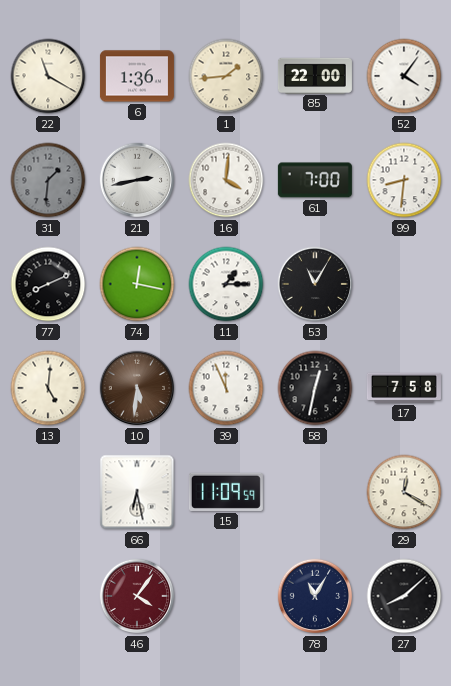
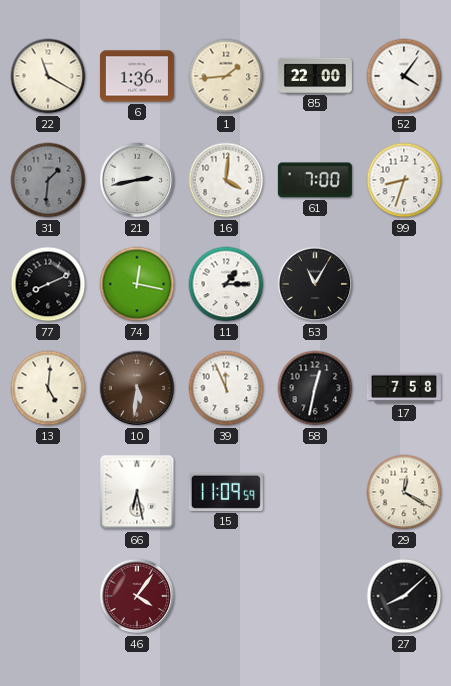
99: 8:31 -> 8:33 (404, 180)
78: 11:05 -> none (315, 596)
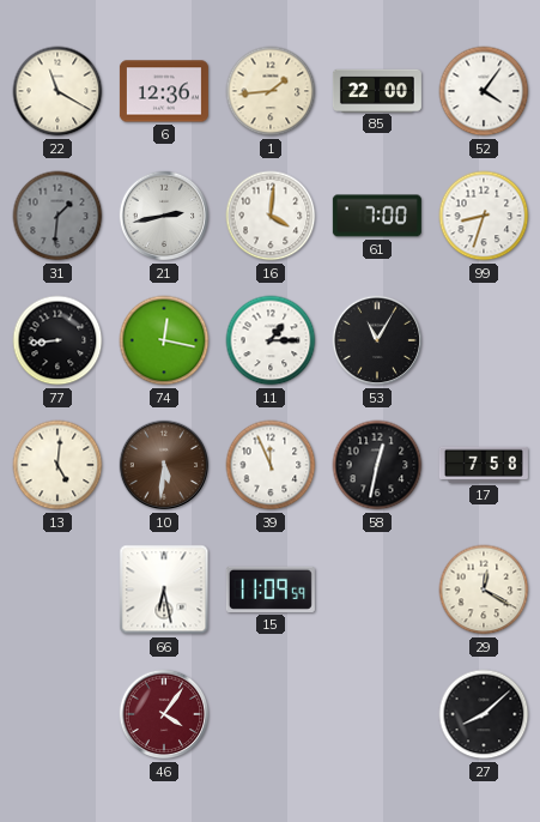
6: 1:36 -> 12:36 (164, 91)
77: 8:11 -> 8:44 (57, 340)
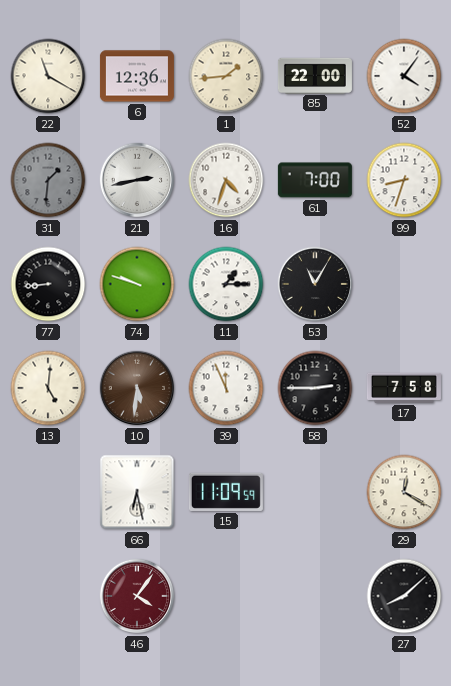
16: 4:01 -> 4:33 (226, 180)
74: 12:17 -> 9:48 (137, 284)
58: 12:32 -> 2:45 (315, 388)
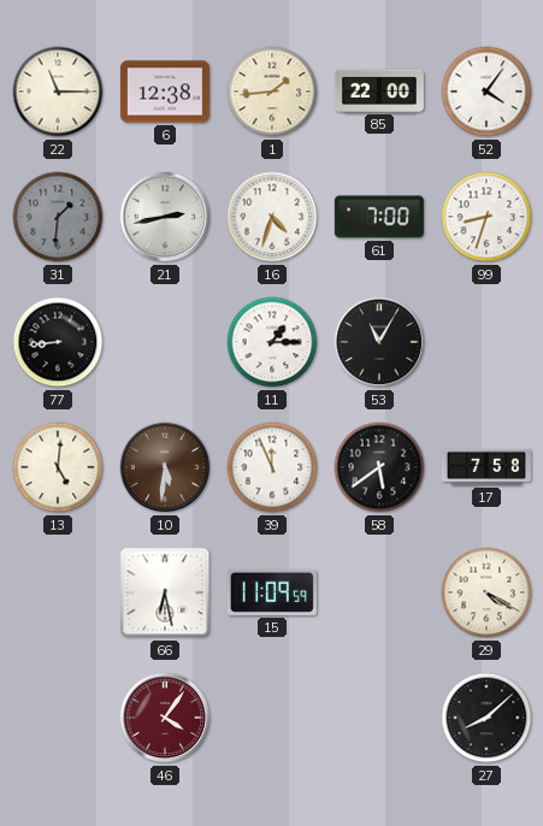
22: 11:20 -> 11:15 (58, 92)
6: 12:36 -> 12:38 (165, 92)
74: 9:48 -> none (137, 284)
58: 2:45 -> 5:39 (379, 467)
29: 12:20 -> 4:20 (486, 592)
